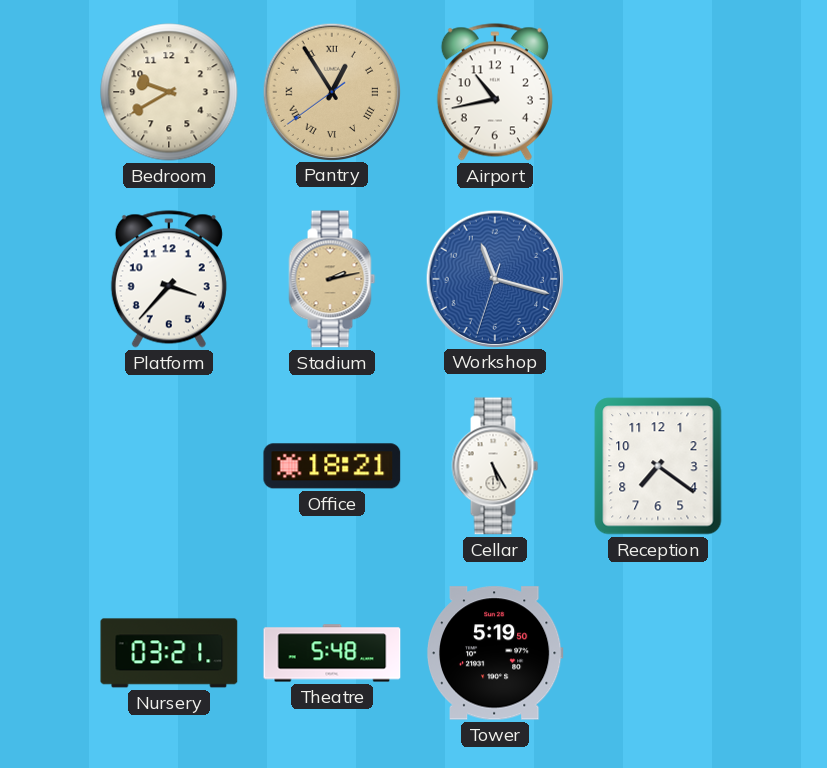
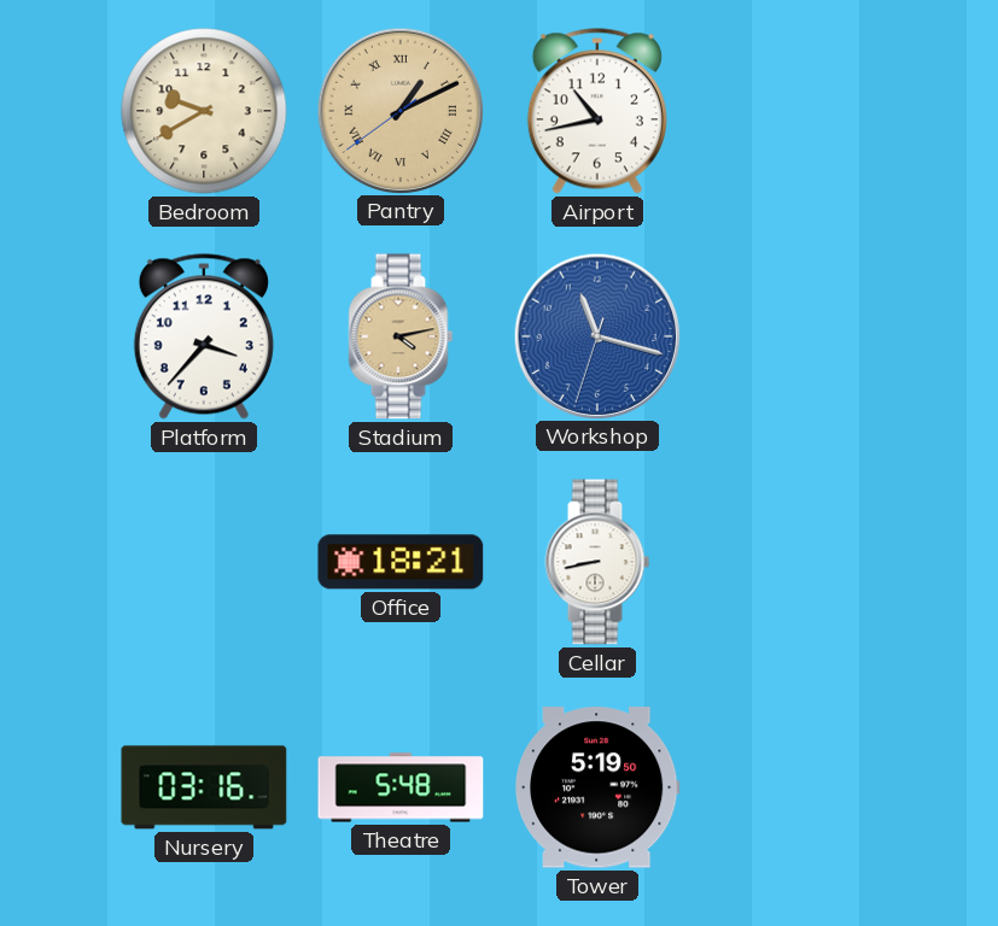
Pantry: 12:54 -> 1:10 (399, 110)
Stadium: 2:13 -> 4:13 (401, 336)
Cellar: 5:25 -> 8:43 (597, 562)
Reception: 7:21 -> none (658, 466)
Nursery: 03:21 -> 03:16 (204, 787)
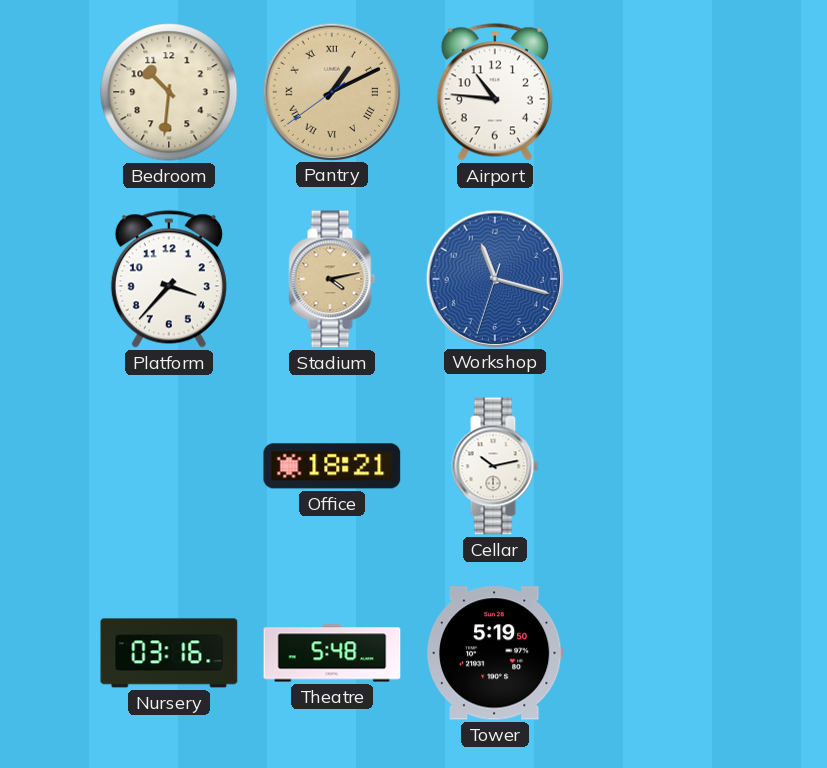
Bedroom: 9:40 -> 10:31 (169, 92)
Airport: 10:43 -> 10:46 (495, 92)
Cellar: 8:43 -> 10:13 (495, 466)
